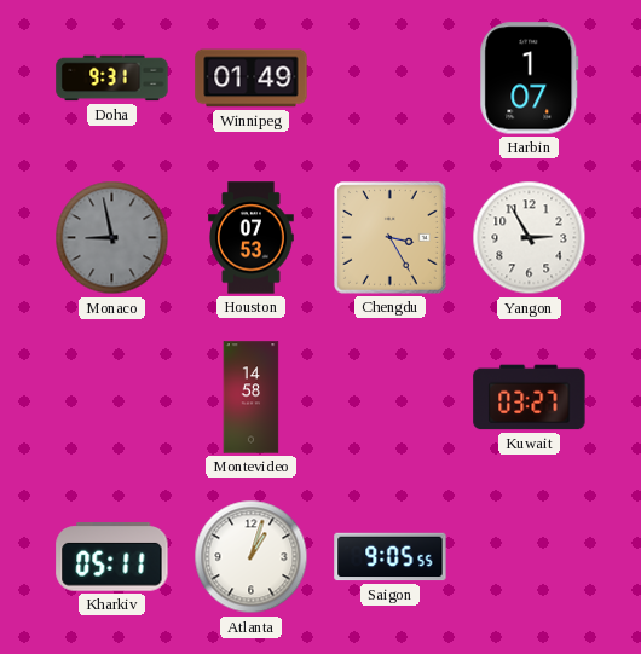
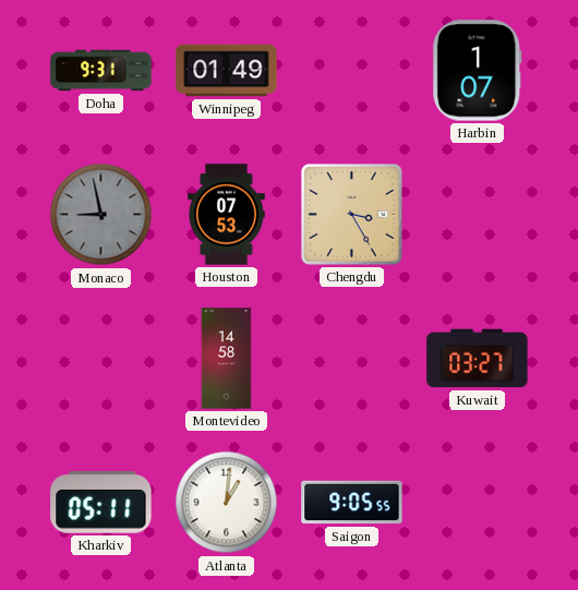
Yangon: 2:55 -> none (530, 238)
Atlanta: 1:03 -> 1:01 (227, 503)
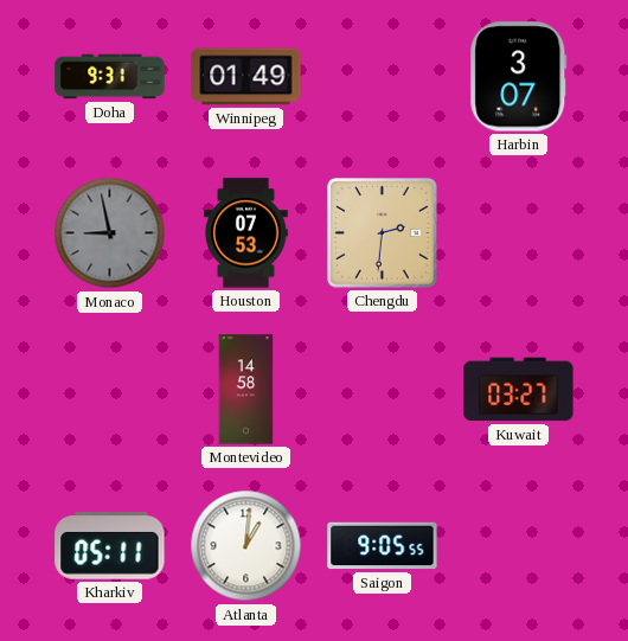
Harbin: 1:07 -> 3:07 (519, 77)
Chengdu: 3:25 -> 2:31 (383, 233)
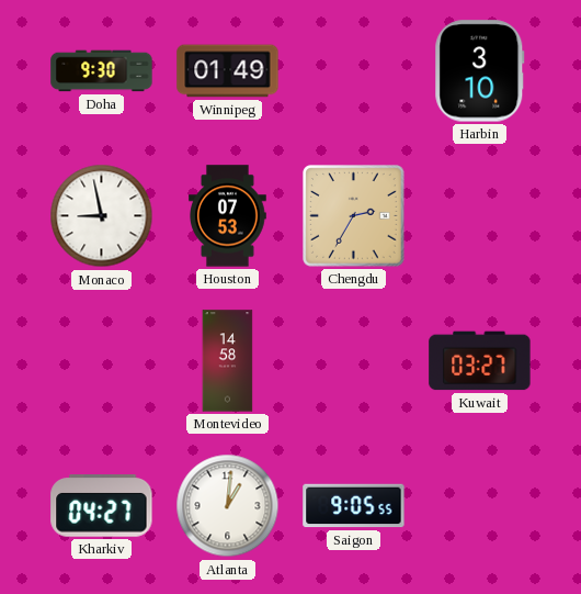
Doha: 9:31 -> 9:30 (102, 71)
Harbin: 3:07 -> 3:10 (480, 71)
Monaco dial: grey -> white (102, 216)
Chengdu: 2:31 -> 2:35 (354, 216)
Kharkiv: 05:11 -> 04:27 (102, 506)
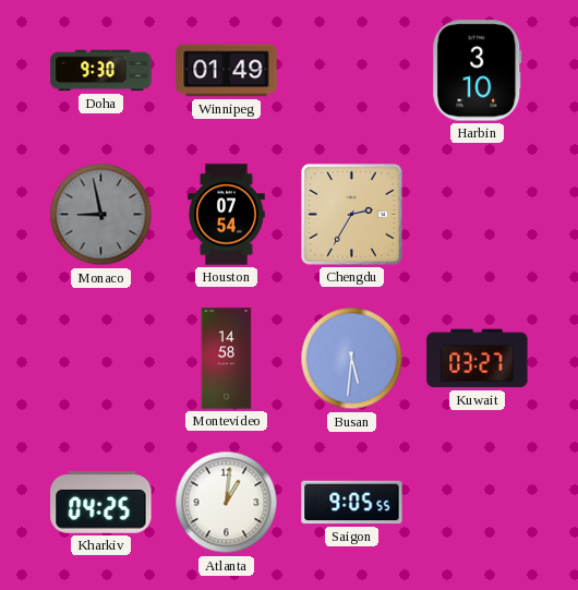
Monaco dial: white -> grey (101, 215)
Houston: 07:53 -> 07:54 (227, 215)
Busan: none -> 5:31 (352, 359)
Kharkiv: 04:27 -> 04:25 (101, 503)
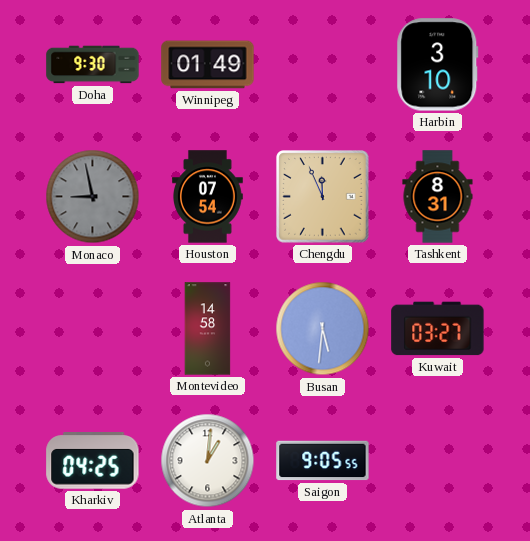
Chengdu: 2:35 -> 11:56 (323, 197)
Tashkent: none -> 8:31 (438, 197)
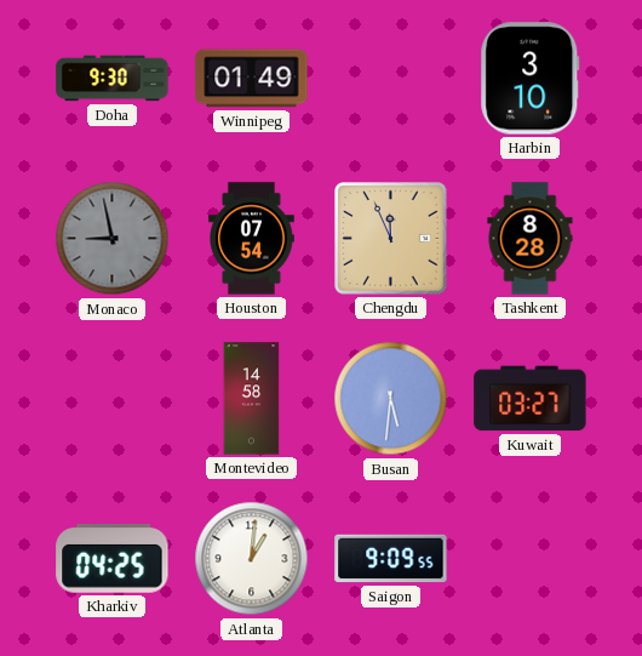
Tashkent: 8:31 -> 8:28 (531, 239)
Saigon: 9:05 -> 9:09 (391, 559)
